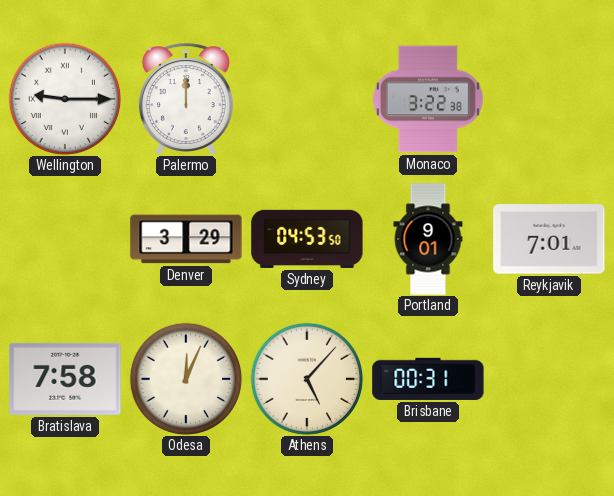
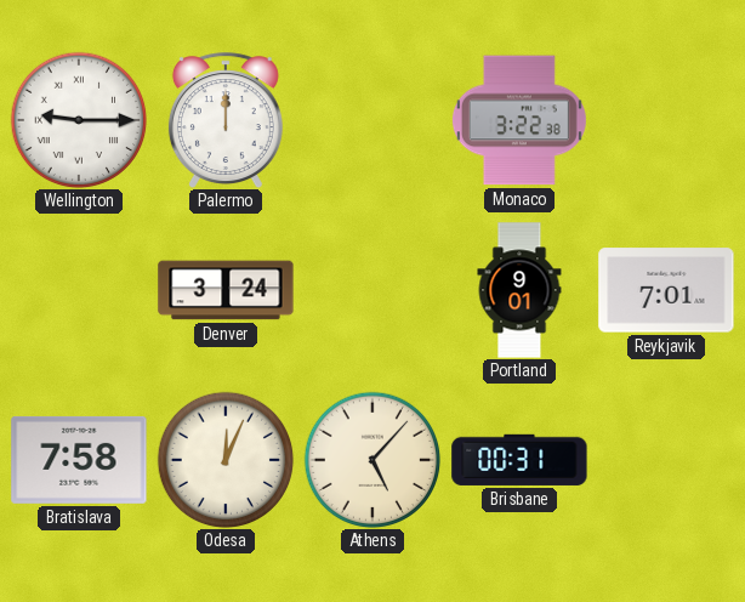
Denver: 3:29 -> 3:24 (226, 290)
Sydney: 04:53 -> none (307, 239)
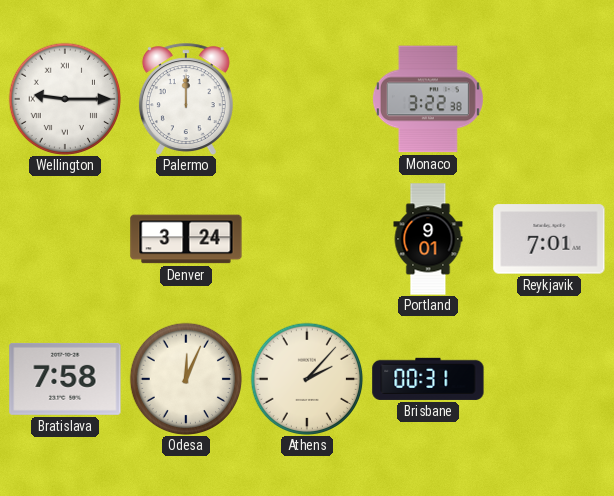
Athens: 5:07 -> 2:07 (307, 379)
